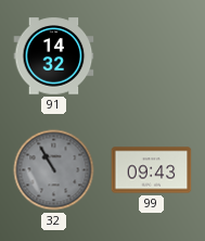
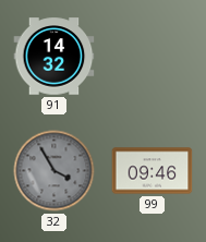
32: 10:55 -> 3:55 (54, 171)
99: 09:43 -> 09:46 (153, 171)
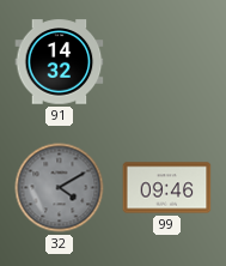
32: 3:55 -> 4:10 (60, 188)
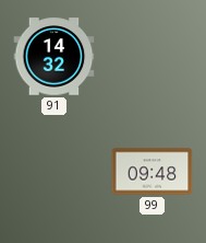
32: 4:10 -> none (60, 188)
99: 09:46 -> 09:48 (153, 172)
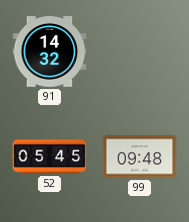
52: none -> 05:45 (50, 157)
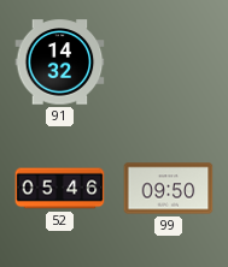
52: 05:45 -> 05:46 (60, 189)
99: 09:48 -> 09:50 (169, 189)
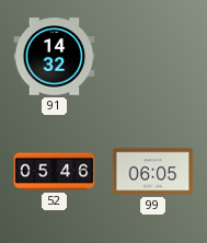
99: 09:50 -> 06:05 (153, 172)
